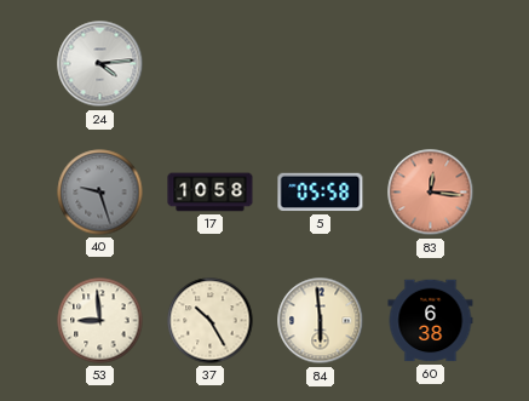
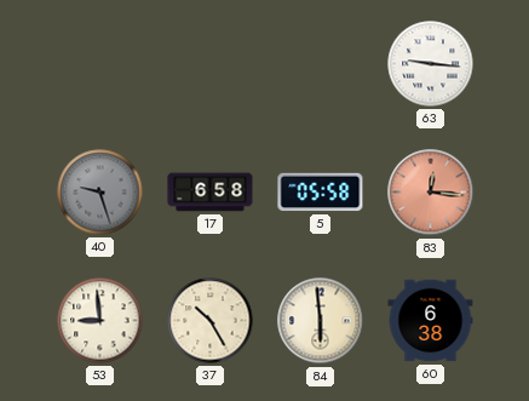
24: 4:14 -> none (100, 64)
63: none -> 9:16 (431, 64)
17: 10:58 -> 6:58 (211, 193)
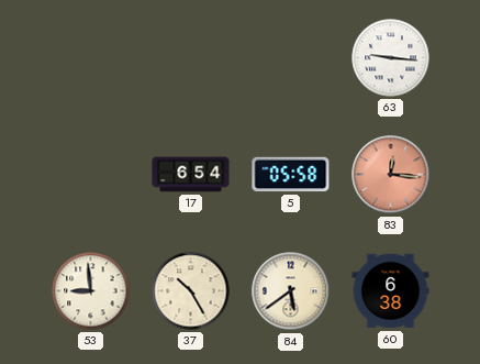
40: 9:27 -> none (100, 193)
17: 6:58 -> 6:54 (191, 175)
84: 5:59 -> 5:39 (291, 291)
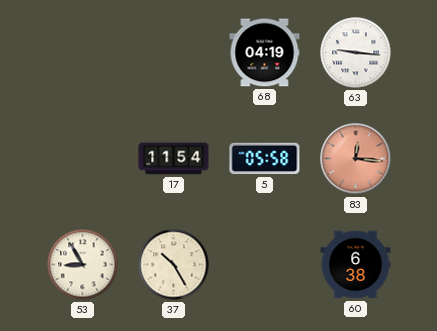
68: none -> 04:19 (265, 53)
17: 6:54 -> 11:54 (174, 159)
53: 8:59 -> 8:55 (83, 265)
84: 5:39 -> none (291, 291)
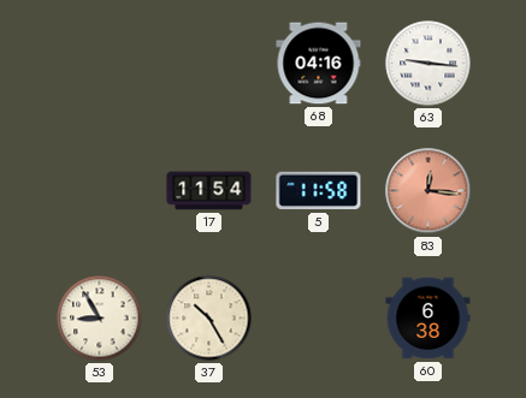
68: 04:19 -> 04:16 (319, 64)
5: 05:58 -> 11:58 (319, 191)
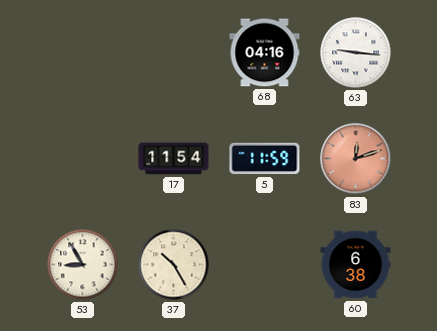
5: 11:58 -> 11:59 (265, 159)
83: 12:16 -> 12:12 (356, 159)
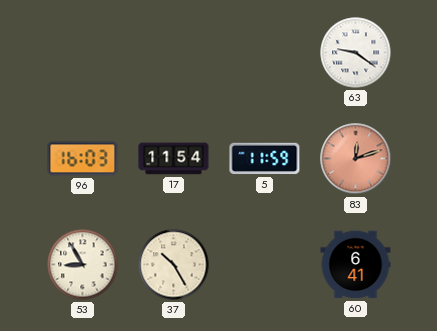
68: 04:16 -> none (265, 53)
63: 9:16 -> 9:21 (356, 53)
96: none -> 16:03 (83, 159)
60: 6:38 -> 6:41 (356, 265)
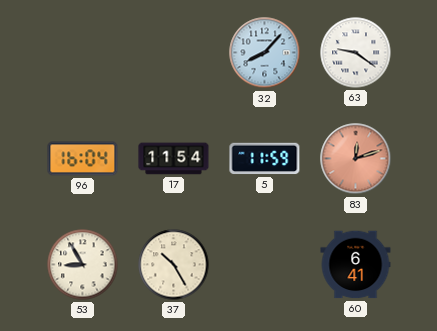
32: none -> 8:07 (265, 53)
96: 16:03 -> 16:04 (83, 159)
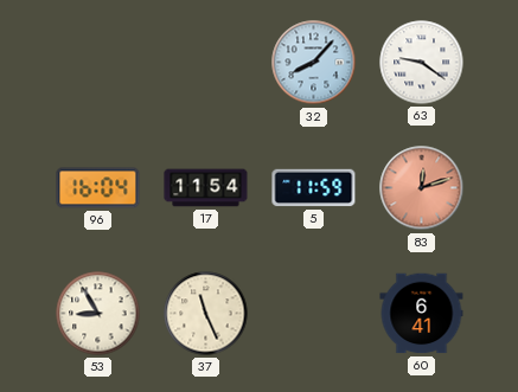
37: 10:25 -> 11:26 (206, 314)
